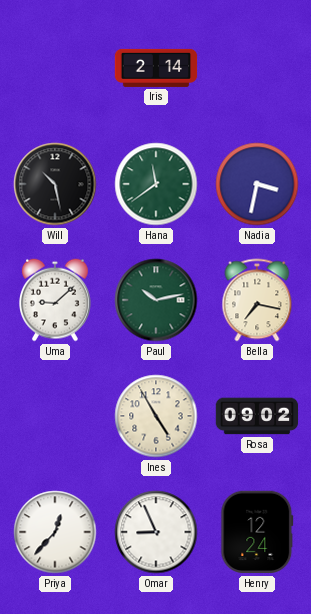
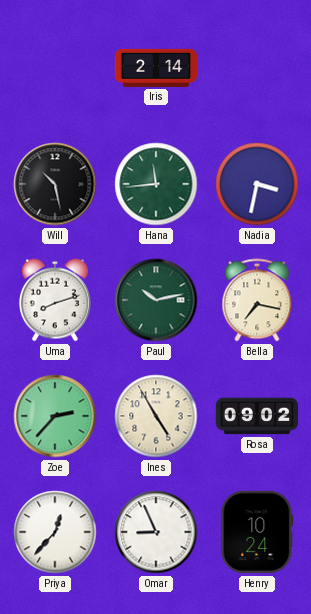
Hana: 11:39 -> 11:44 (156, 184)
Uma: 9:08 -> 8:12 (56, 300)
Zoe: none -> 2:37 (55, 416)
Henry: 12:24 -> 10:24 (257, 532)
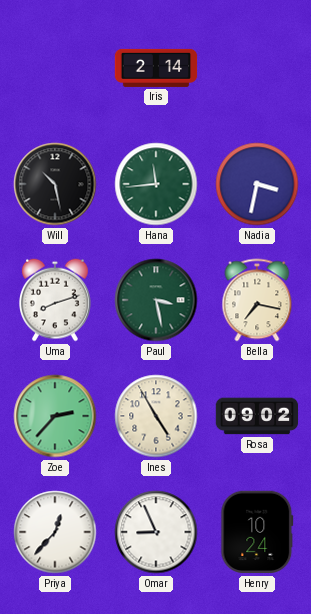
Paul: 10:13 -> 3:28 (156, 300)
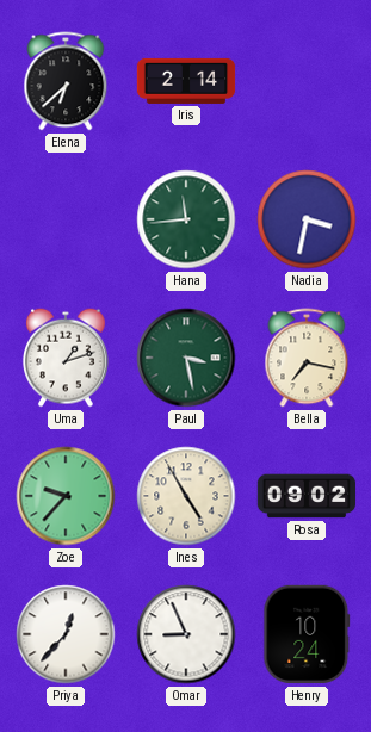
Elena: none -> 6:38 (66, 81)
Will: 10:28 -> none (55, 184)
Uma: 8:12 -> 1:12 (67, 358)
Zoe: 2:37 -> 9:37 (66, 496)
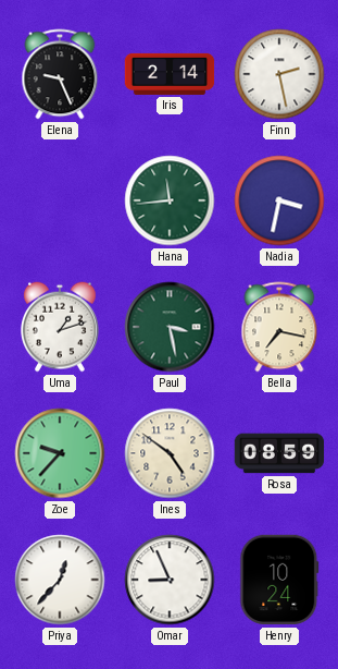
Elena: 6:38 -> 9:26 (60, 74)
Finn: none -> 2:28 (279, 74)
Ines: 4:55 -> 4:51 (170, 453)
Rosa: 09:02 -> 08:59 (279, 453)
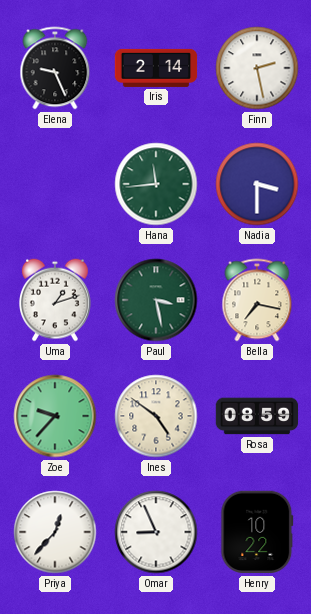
Nadia: 3:32 -> 3:30 (257, 184)
Henry: 10:24 -> 10:22 (257, 532)
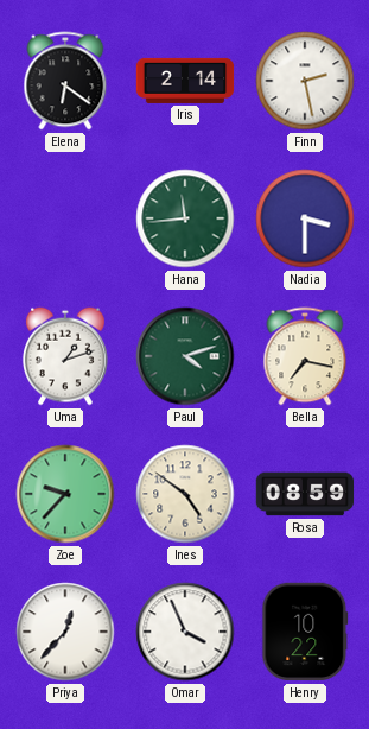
Elena: 9:26 -> 6:21 (65, 81)
Paul: 3:28 -> 4:12 (185, 356)
Omar: 8:56 -> 3:56 (185, 632)
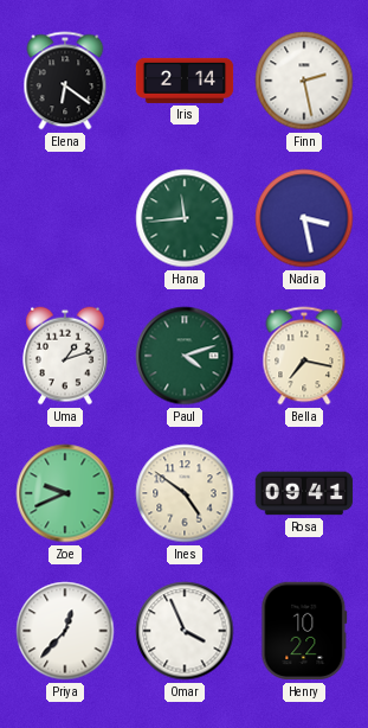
Nadia: 3:30 -> 3:28 (304, 218)
Zoe: 9:37 -> 9:41 (65, 493)
Rosa: 08:59 -> 09:41 (304, 493)
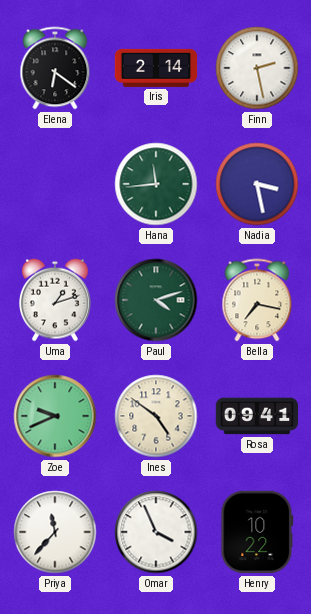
Priya: 12:37 -> 11:37 (55, 532)
